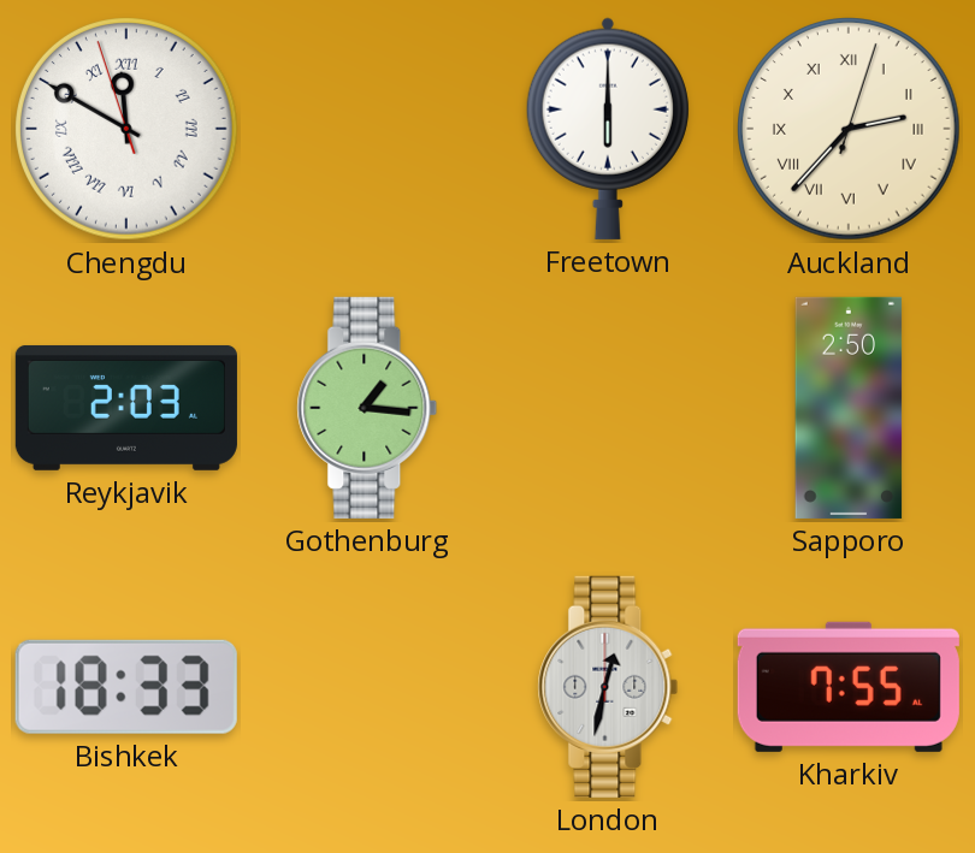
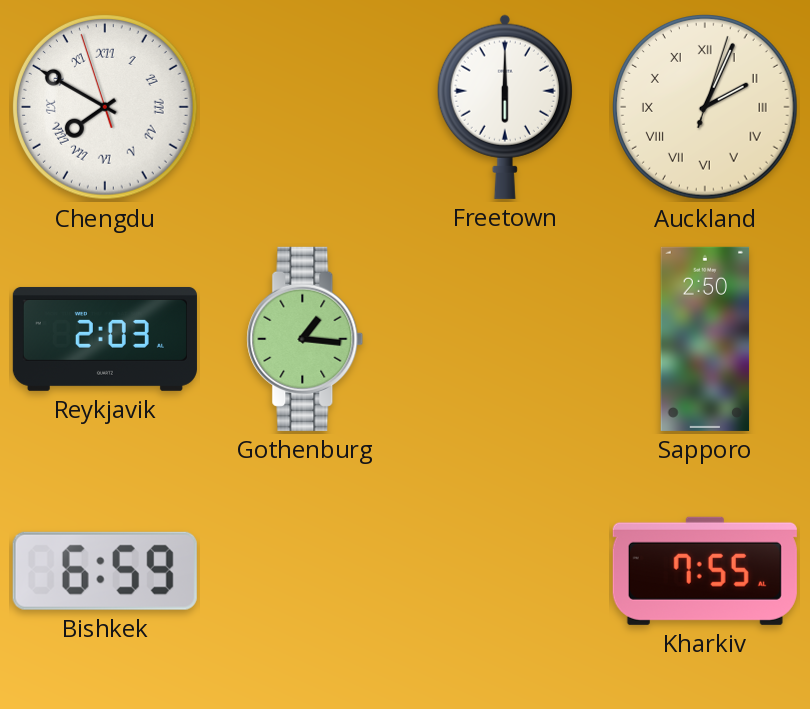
Chengdu: 11:49 -> 7:49 (106, 108)
Auckland: 2:37 -> 2:04 (706, 108)
Bishkek: 18:33 -> 6:59 (105, 571)
London: 12:32 -> none (608, 687)
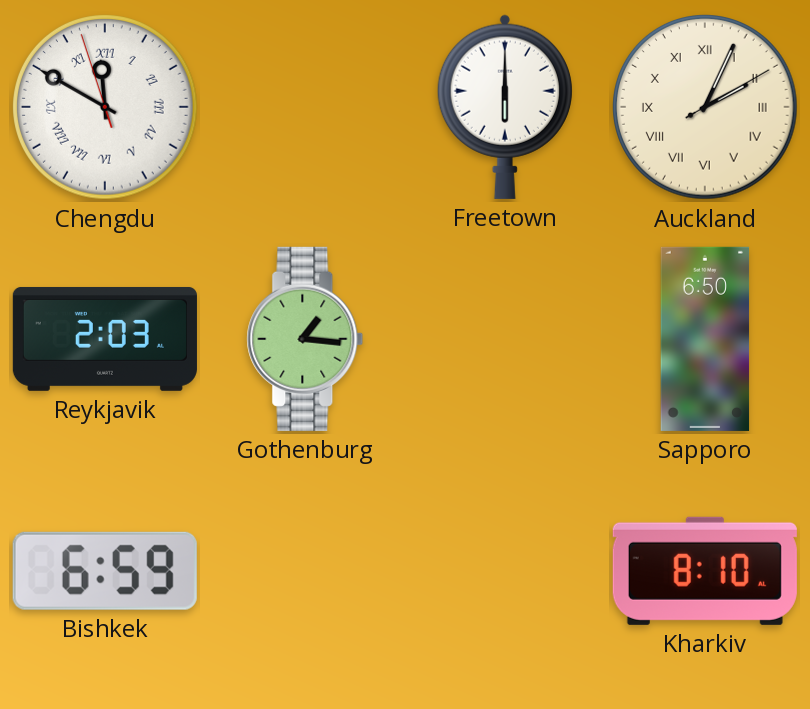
Chengdu: 7:49 -> 11:49 (106, 108)
Auckland: 2:04:03 -> 2:04:10 (706, 108)
Sapporo: 2:50 -> 6:50 (705, 339)
Kharkiv: 7:55 -> 8:10 (705, 571)
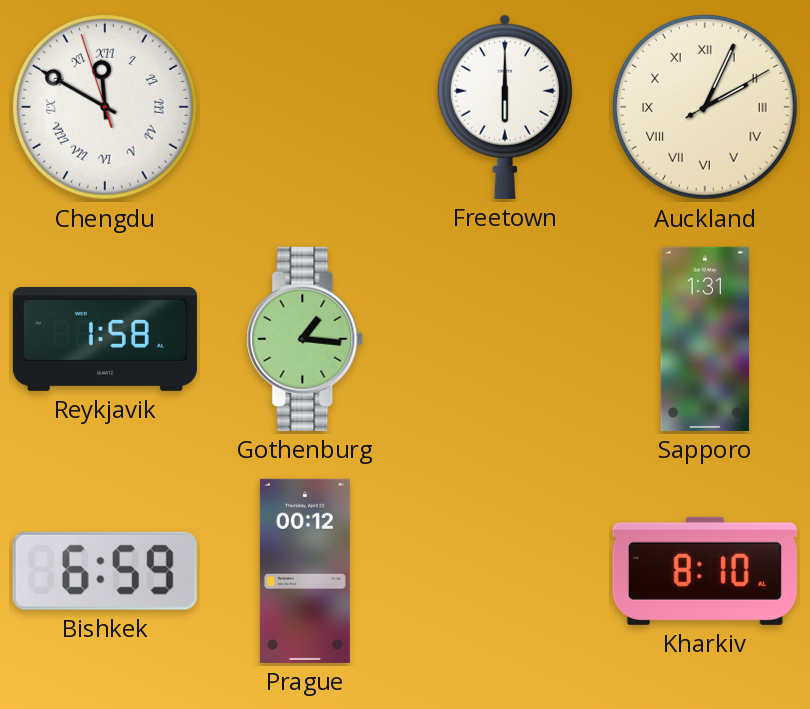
Reykjavik: 2:03 -> 1:58 (105, 339)
Sapporo: 6:50 -> 1:31 (705, 339)
Prague: none -> 00:12 (305, 571)
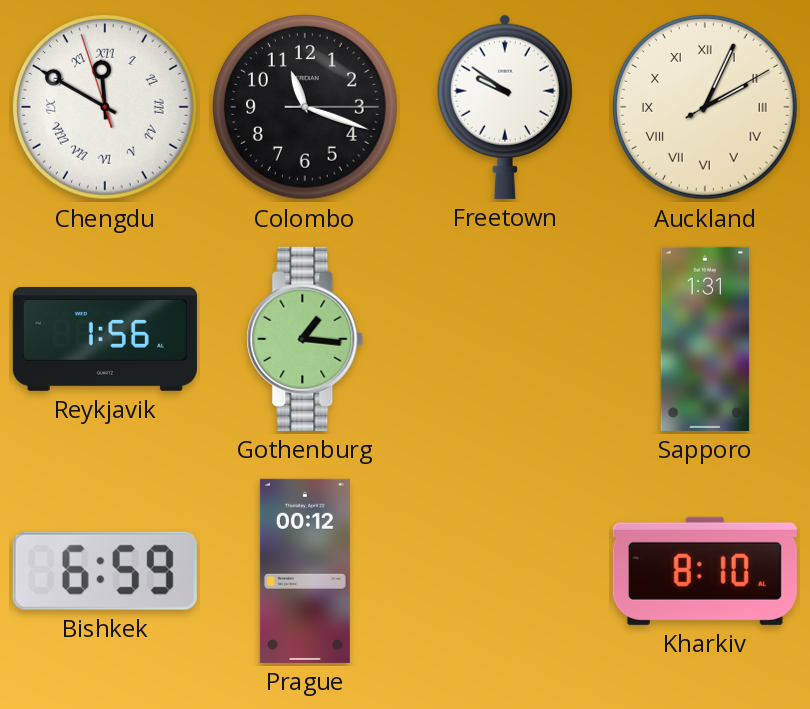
Colombo: none -> 11:18 (306, 108)
Freetown: 6:00 -> 9:51 (505, 107)
Reykjavik: 1:58 -> 1:56 (105, 339)
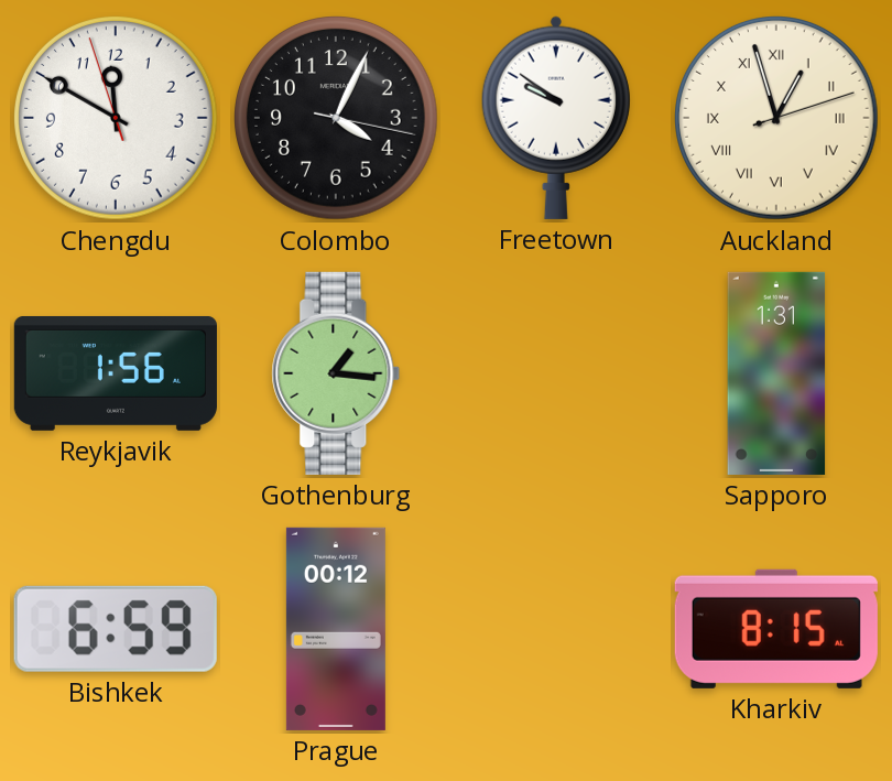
Chengdu numerals: Roman -> Arabic (117, 119)
Colombo: 11:18 -> 4:04 (337, 119)
Auckland: 2:04 -> 12:57 (777, 119)
Kharkiv: 8:10 -> 8:15 (776, 629)
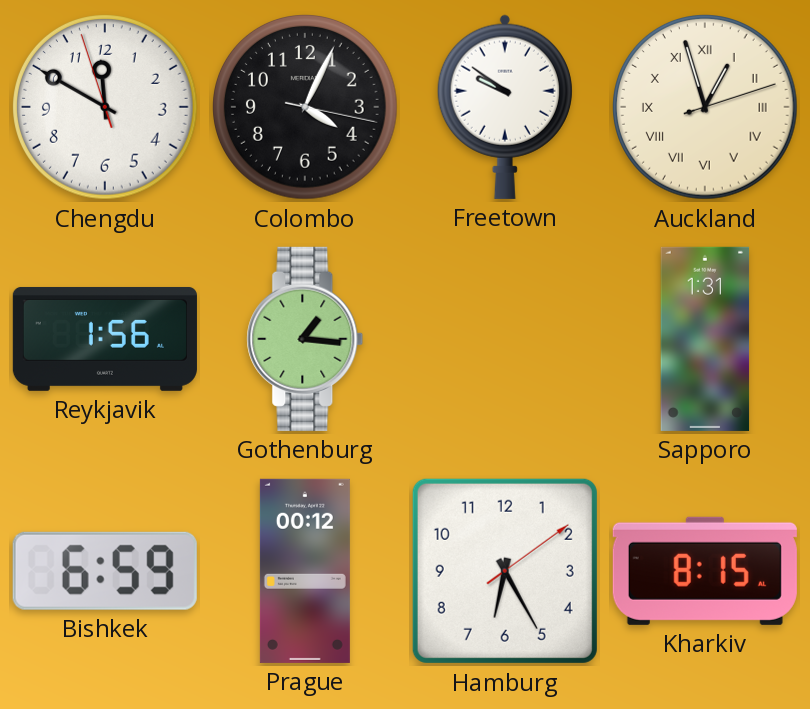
Hamburg: none -> 6:25 (505, 571)
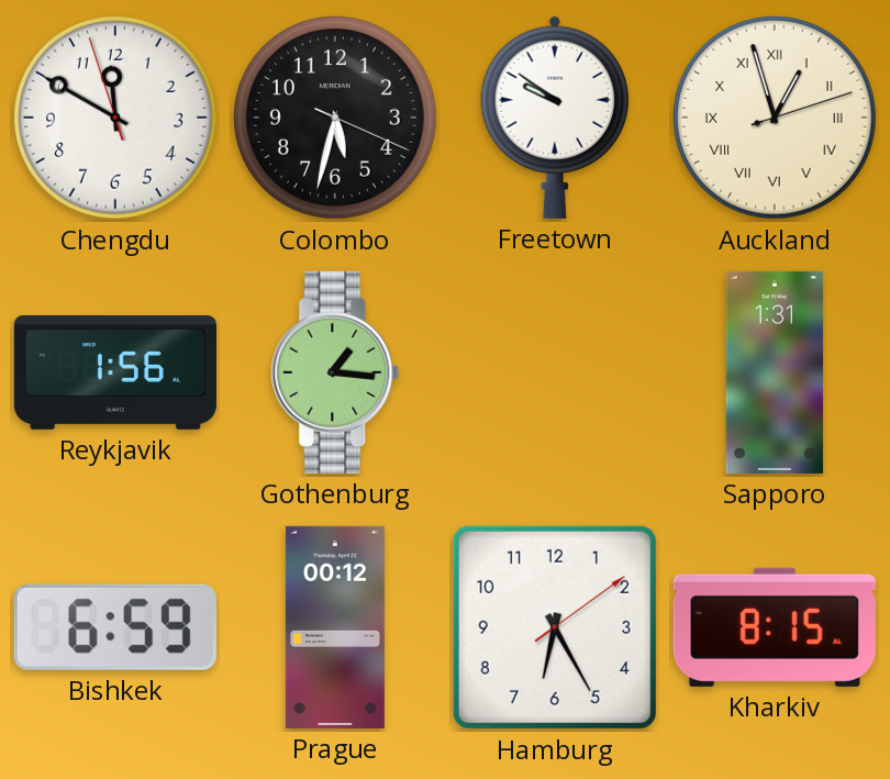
Colombo: 4:04 -> 5:32 (336, 119)
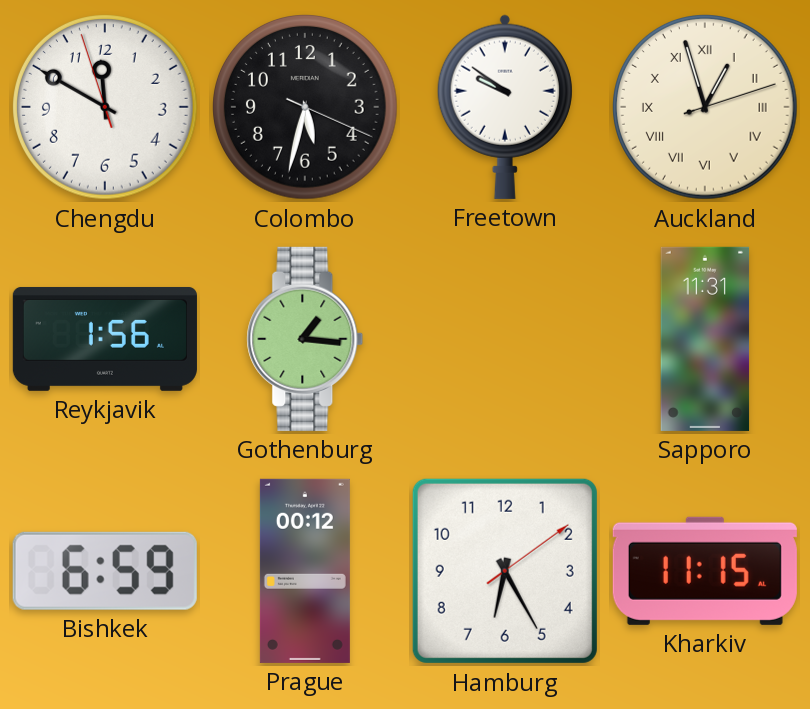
Sapporo: 1:31 -> 11:31 (705, 339)
Kharkiv: 8:15 -> 11:15 (705, 571)
